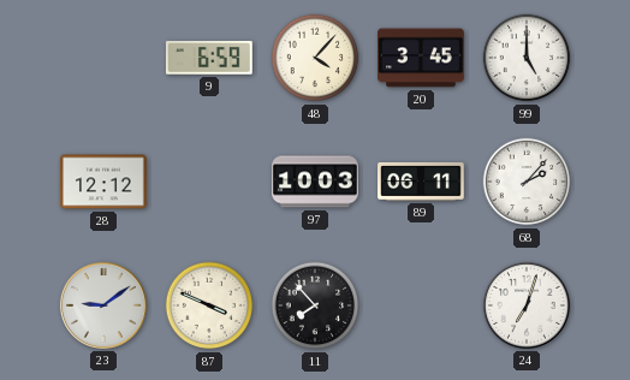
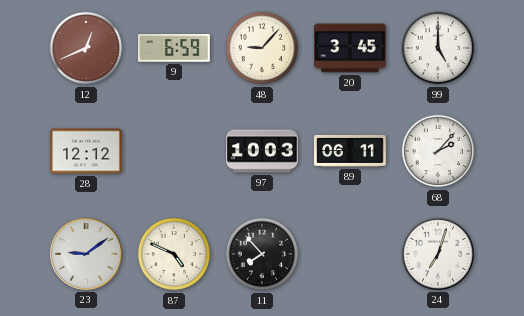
12: none -> 12:41 (86, 48)
48: 4:07 -> 9:07 (262, 48)
87: 3:49 -> 4:49 (174, 254)
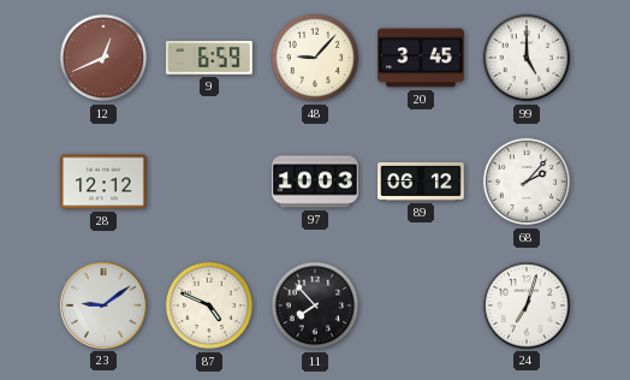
89: 06:11 -> 06:12 (421, 182)
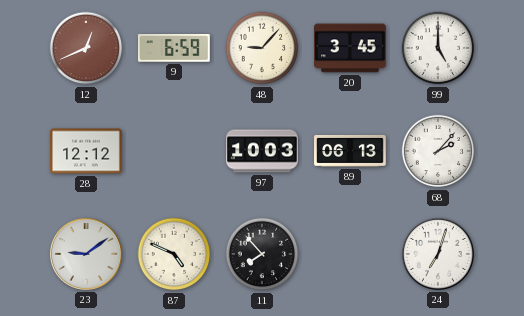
89: 06:12 -> 06:13 (350, 151)
